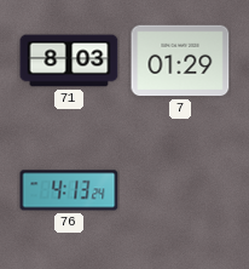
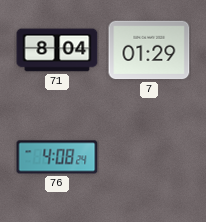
71: 8:03 -> 8:04 (57, 50)
76: 4:13 -> 4:08 (57, 157)
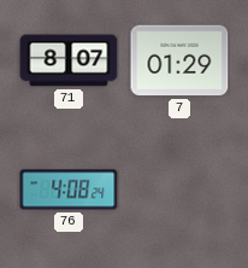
71: 8:04 -> 8:07 (69, 60)
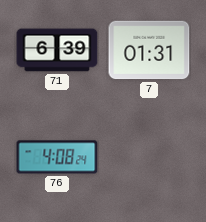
71: 8:07 -> 6:39 (57, 50)
7: 01:29 -> 01:31 (149, 50)
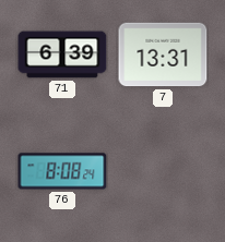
7: 01:31 -> 13:31 (163, 55)
76: 4:08 -> 8:08 (62, 171)
